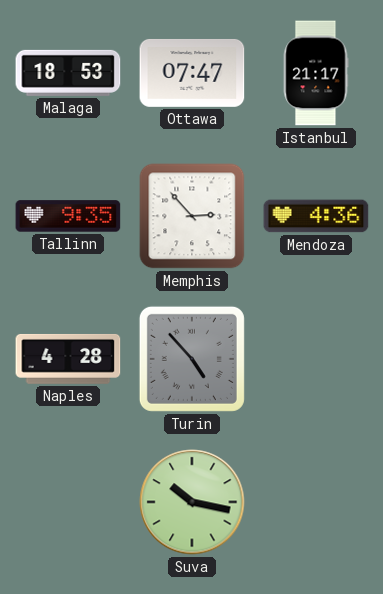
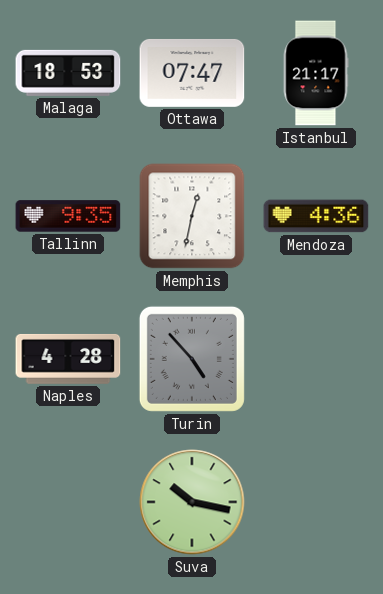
Memphis: 2:53 -> 12:32 (192, 216)
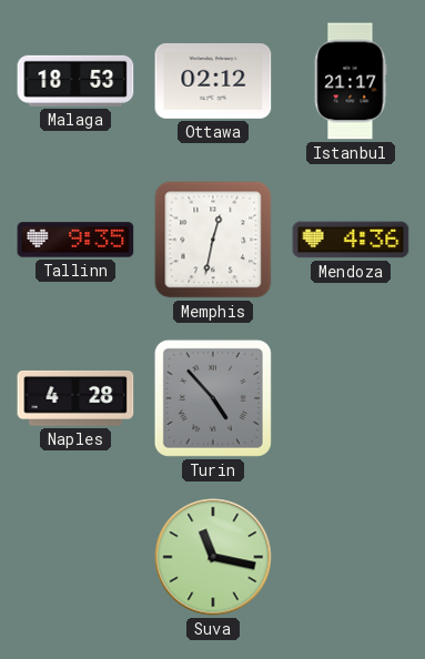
Ottawa: 07:47 -> 02:12 (213, 81)
Suva: 10:17 -> 11:17 (213, 557)
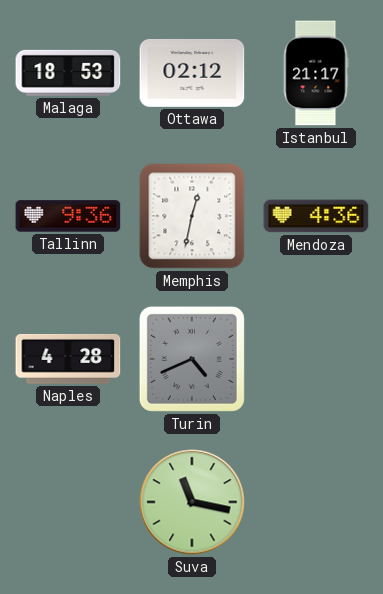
Tallinn: 9:35 -> 9:36 (68, 216)
Turin: 4:53 -> 4:41 (192, 359)
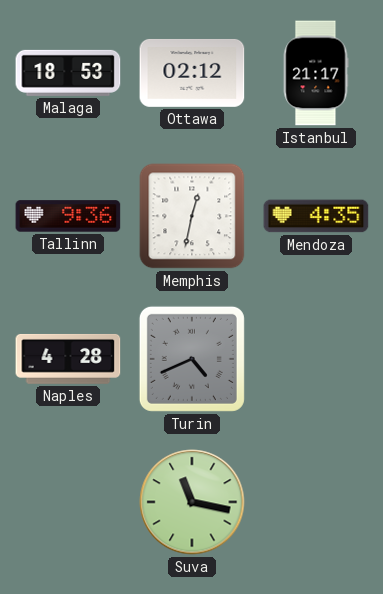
Mendoza: 4:36 -> 4:35 (316, 216)
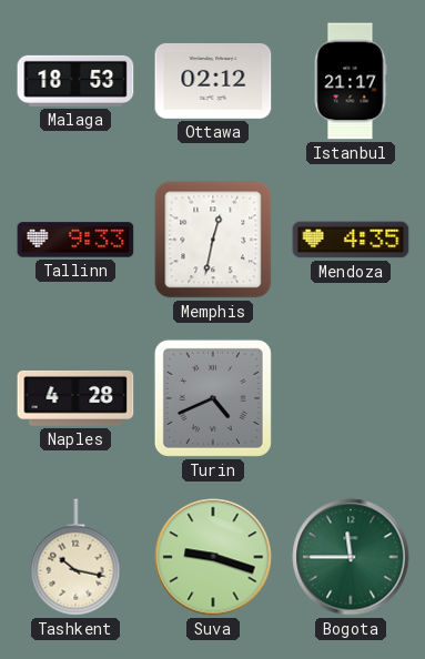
Tallinn: 9:36 -> 9:33 (75, 240)
Tashkent: none -> 10:17 (75, 557)
Suva: 11:17 -> 9:18 (213, 557)
Bogota: none -> 11:45 (351, 557)
